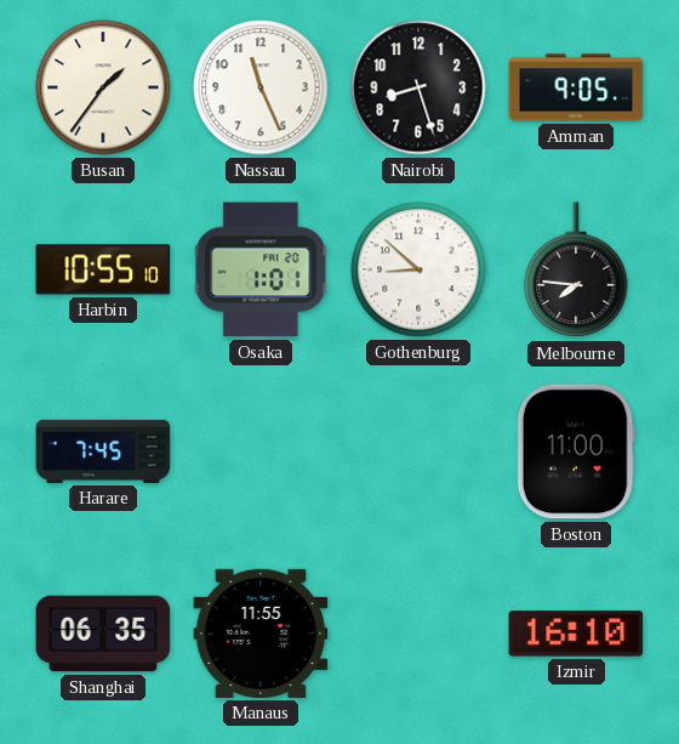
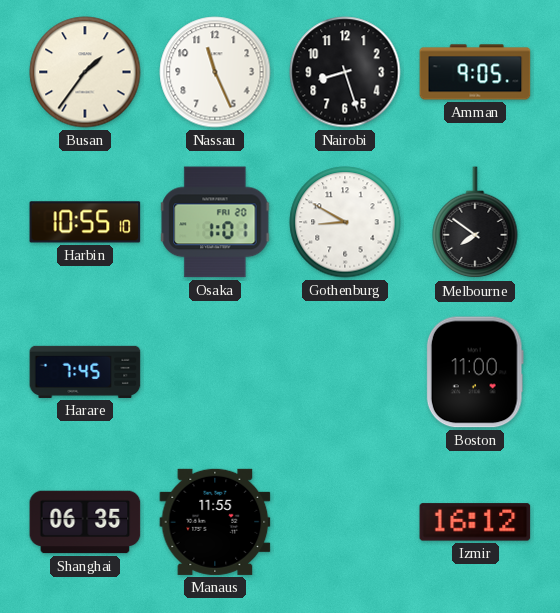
Gothenburg: 8:52 -> 8:50 (345, 222)
Melbourne: 7:46 -> 7:51 (475, 223)
Izmir: 16:10 -> 16:12 (475, 522)
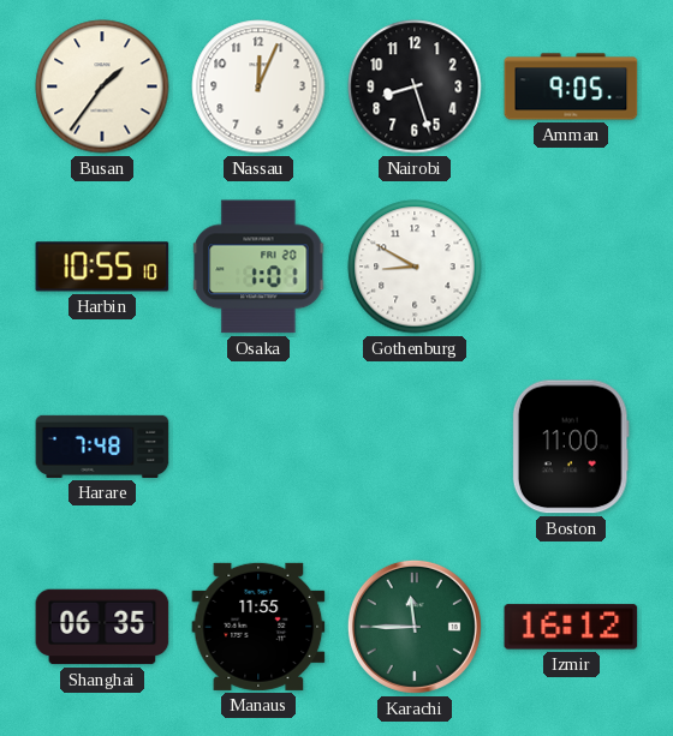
Nassau: 11:26 -> 12:04 (258, 86)
Melbourne: 7:51 -> none (475, 223)
Harare: 7:45 -> 7:48 (102, 447)
Karachi: none -> 11:45 (415, 627)
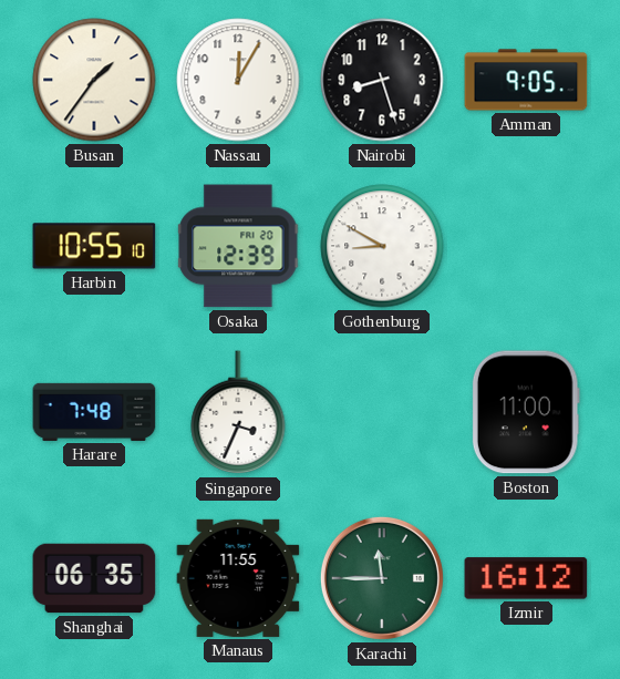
Nassau: 12:04 -> 12:05 (238, 80)
Osaka: 1:01 -> 12:39 (238, 246)
Singapore: none -> 3:34 (238, 413)
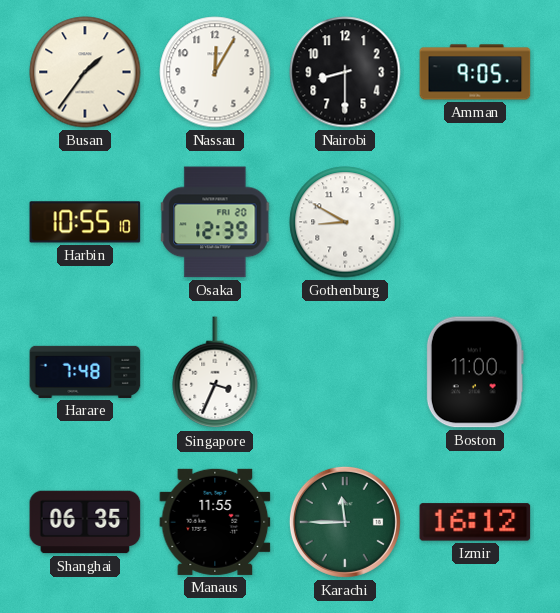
Nairobi: 8:27 -> 8:30 (345, 72)
